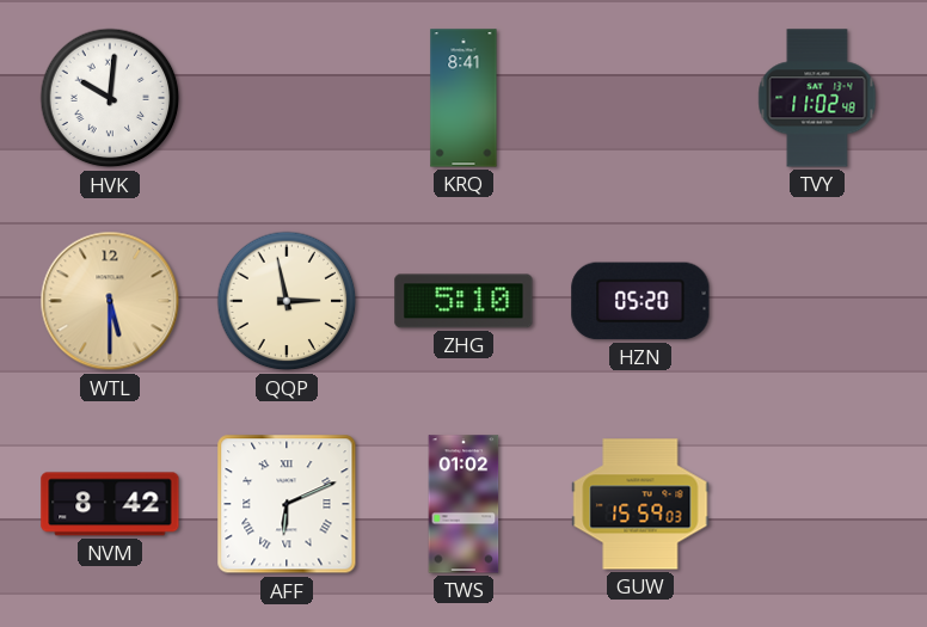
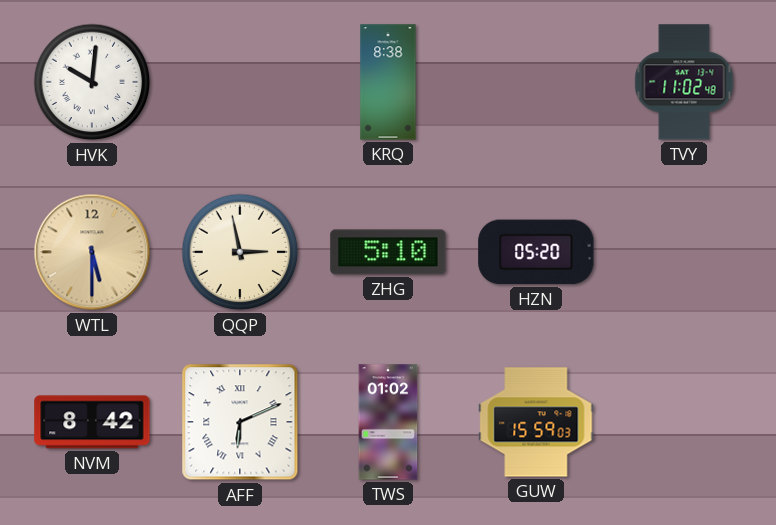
KRQ: 8:41 -> 8:38 (388, 82)
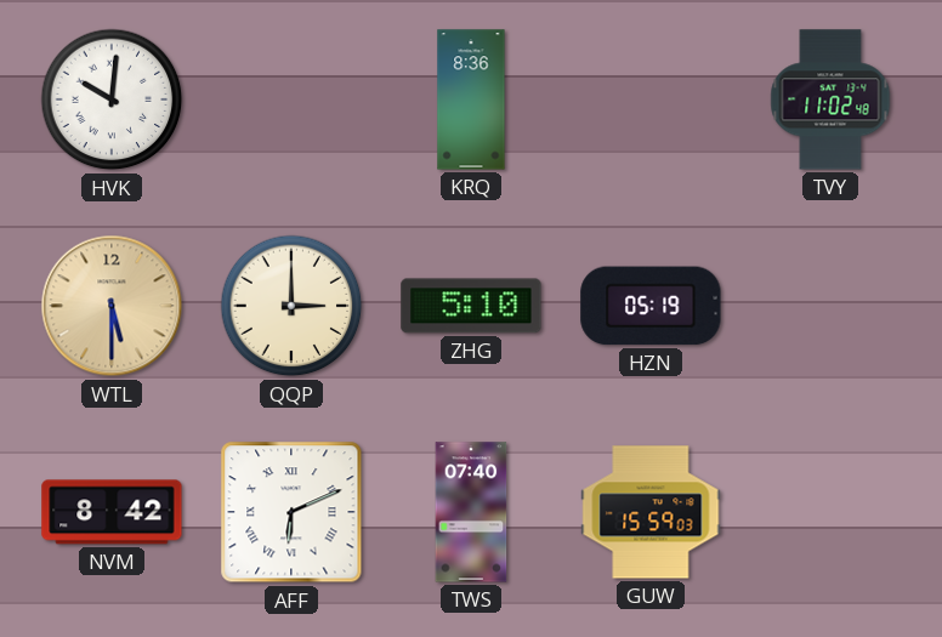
KRQ: 8:38 -> 8:36 (471, 99)
QQP: 2:58 -> 3:00 (291, 306)
HZN: 05:20 -> 05:19 (651, 306)
TWS: 01:02 -> 07:40 (471, 512)
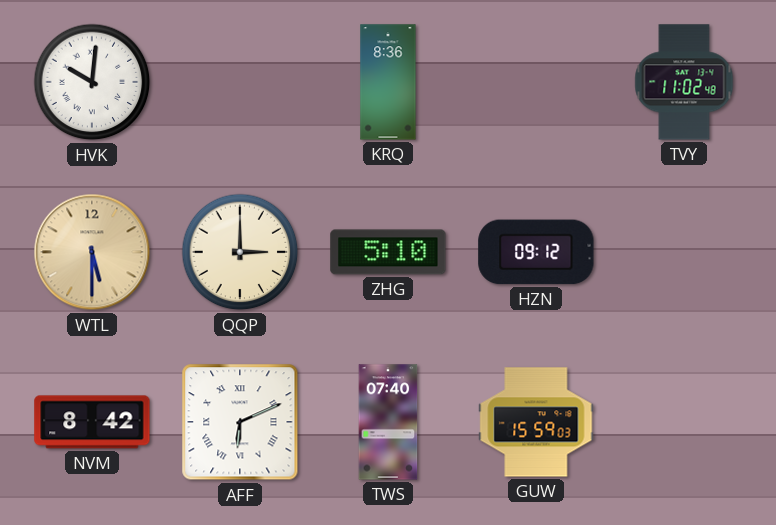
HZN: 05:19 -> 09:12 (536, 252)
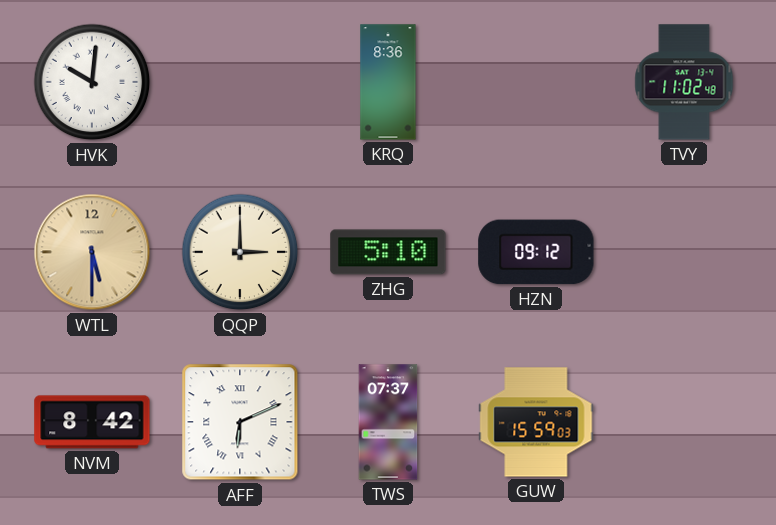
TWS: 07:40 -> 07:37 (388, 422)
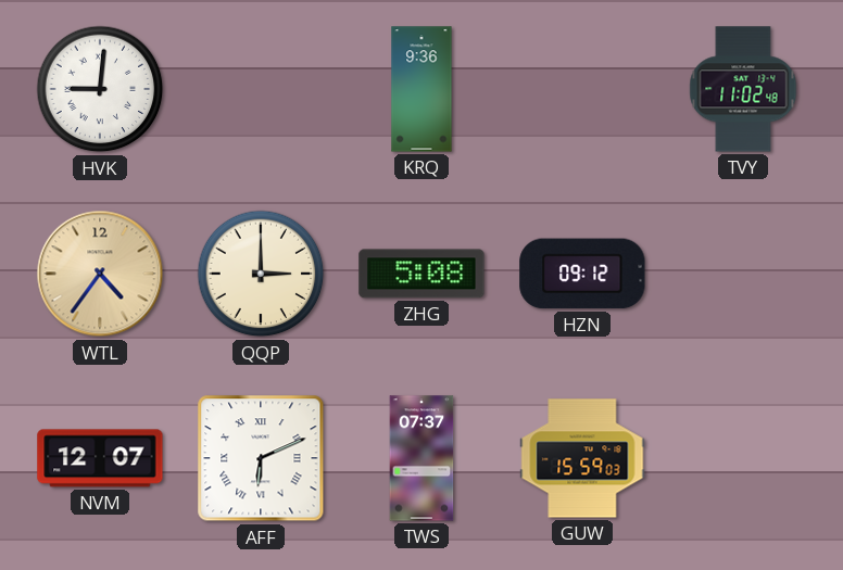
HVK: 10:01 -> 9:01 (100, 89)
KRQ: 8:36 -> 9:36 (421, 89)
WTL: 5:30 -> 4:36 (100, 274)
ZHG: 5:10 -> 5:08 (421, 274)
NVM: 8:42 -> 12:07 (100, 458)
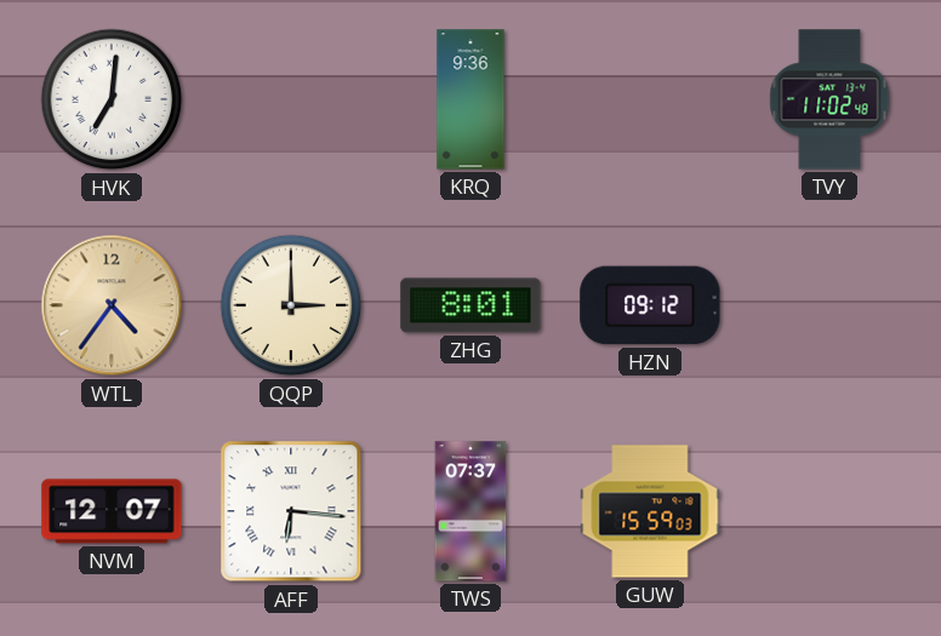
HVK: 9:01 -> 7:01 (112, 99)
ZHG: 5:08 -> 8:01 (470, 305)
AFF: 6:11 -> 6:16 (291, 511)
